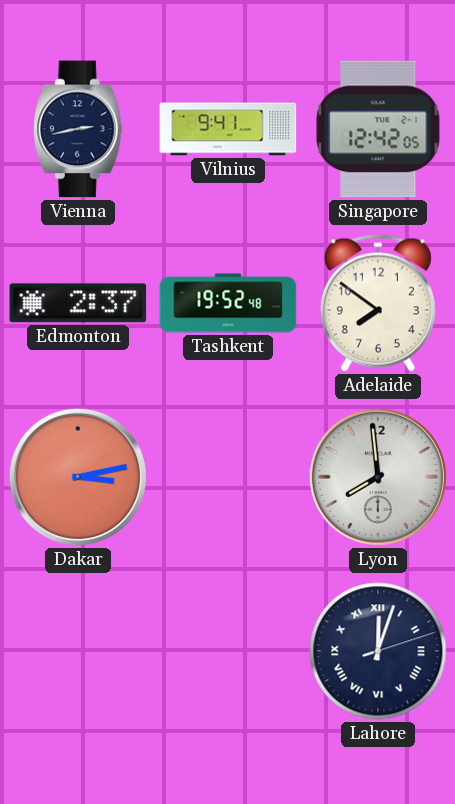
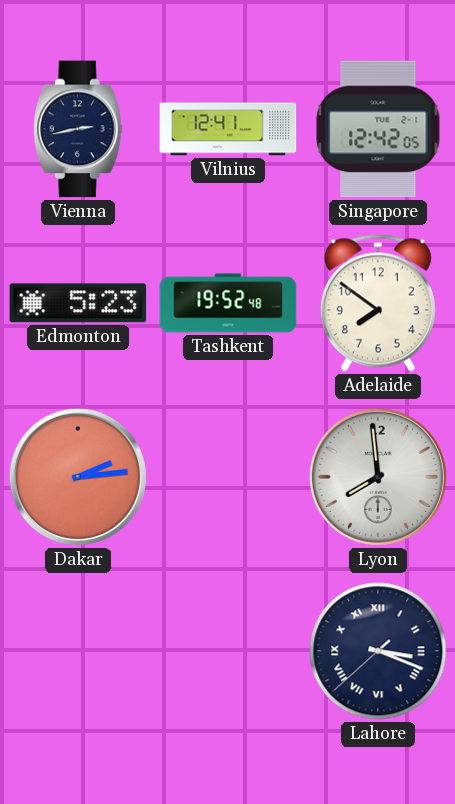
Vilnius: 9:41 -> 12:41 (228, 129)
Edmonton: 2:37 -> 5:23 (78, 303)
Dakar: 3:13 -> 2:14 (78, 477)
Lahore: 12:03 -> 3:18 (378, 651)
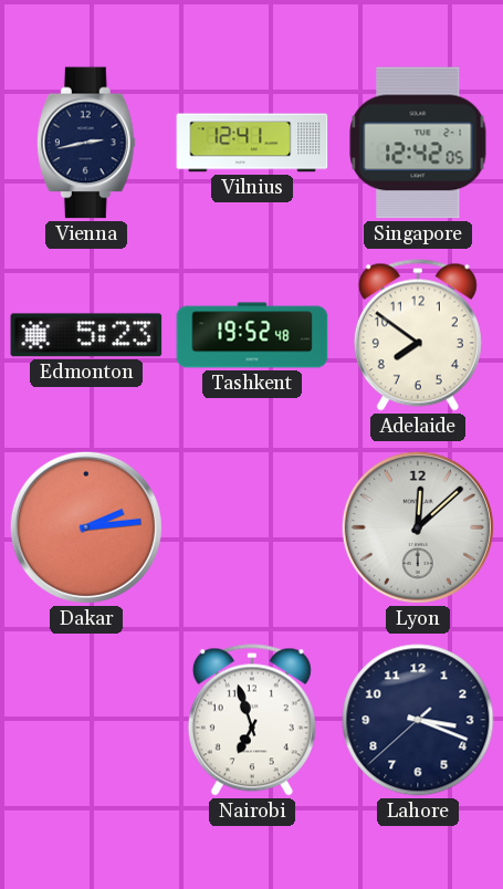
Lyon: 7:59 -> 12:08 (418, 527)
Nairobi: none -> 6:57 (252, 720)
Lahore numerals: Roman -> Arabic (418, 720)
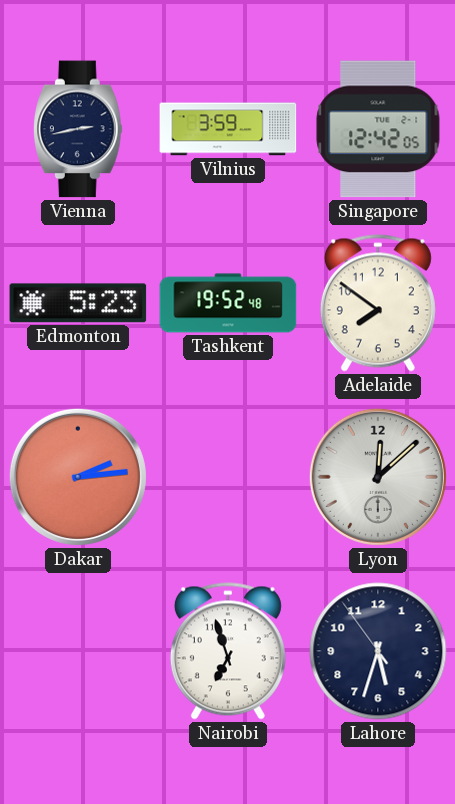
Vilnius: 12:41 -> 3:59 (228, 129)
Lahore: 3:18 -> 5:32 (378, 651)
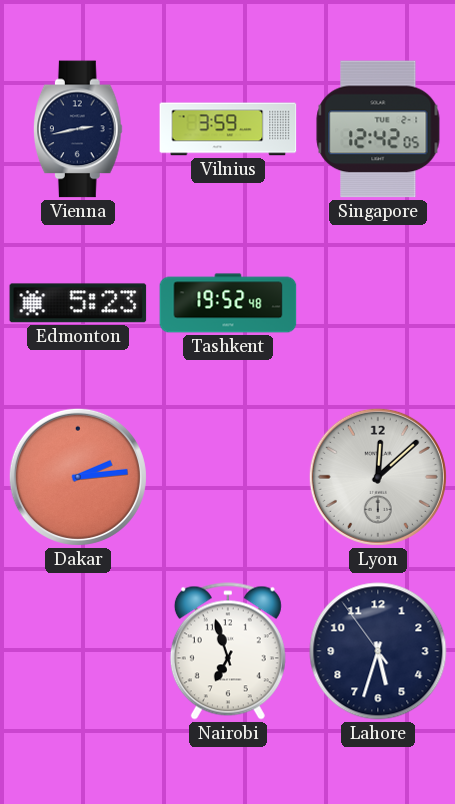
Adelaide: 7:51 -> none (378, 303)
